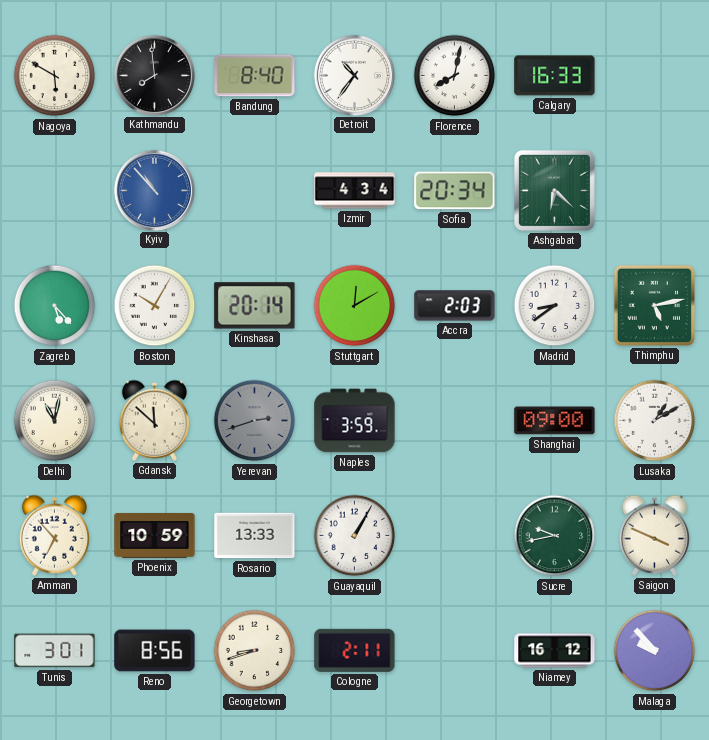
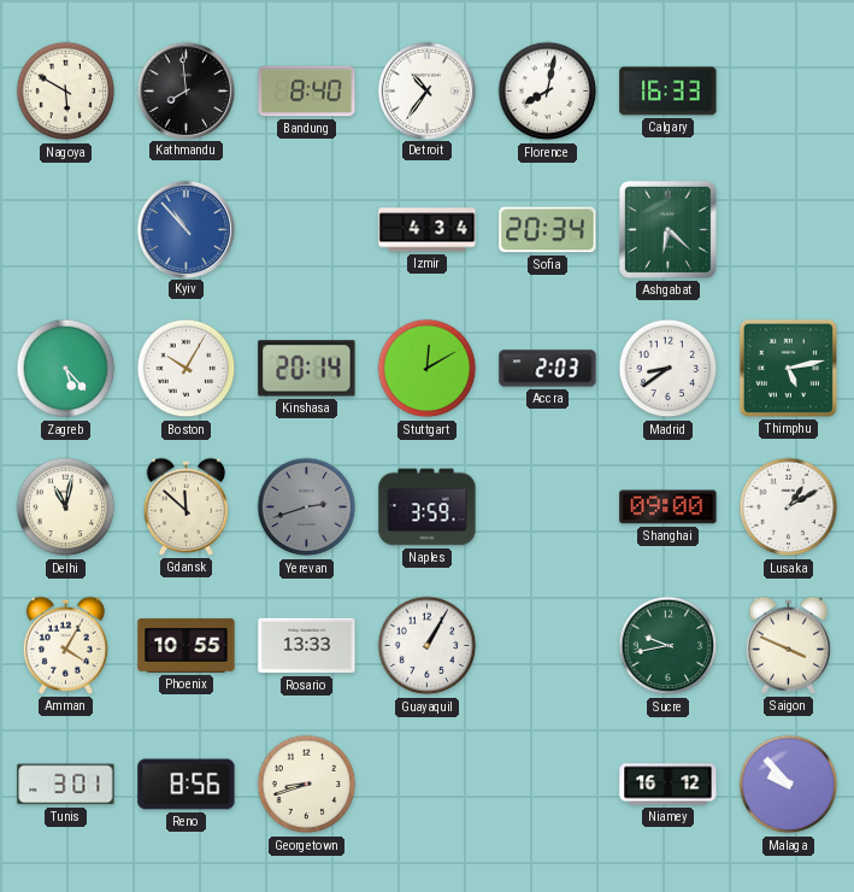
Amman: 6:53 -> 4:05 (65, 645)
Phoenix: 10:59 -> 10:55 (187, 645)
Cologne: 2:11 -> none (355, 650)
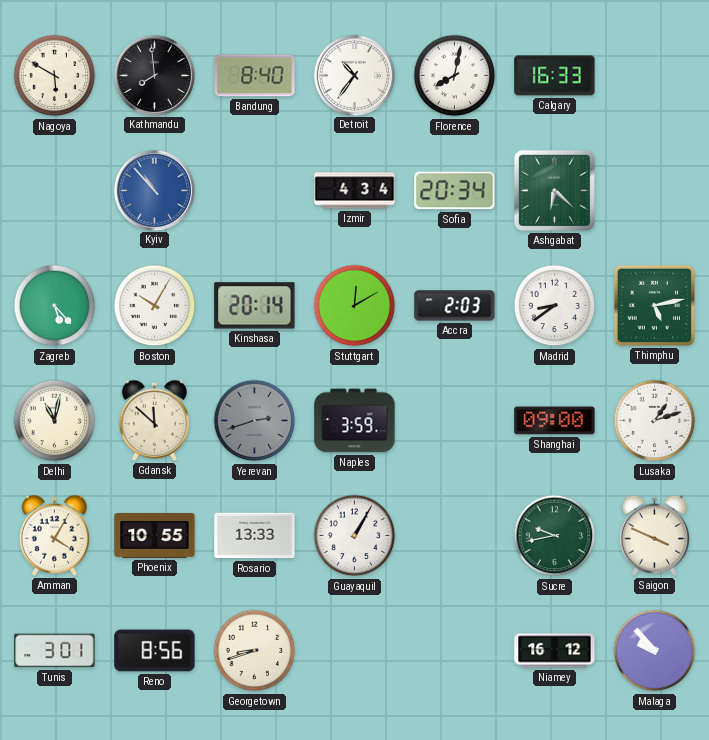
Lusaka: 1:10 -> 1:12 (655, 421)
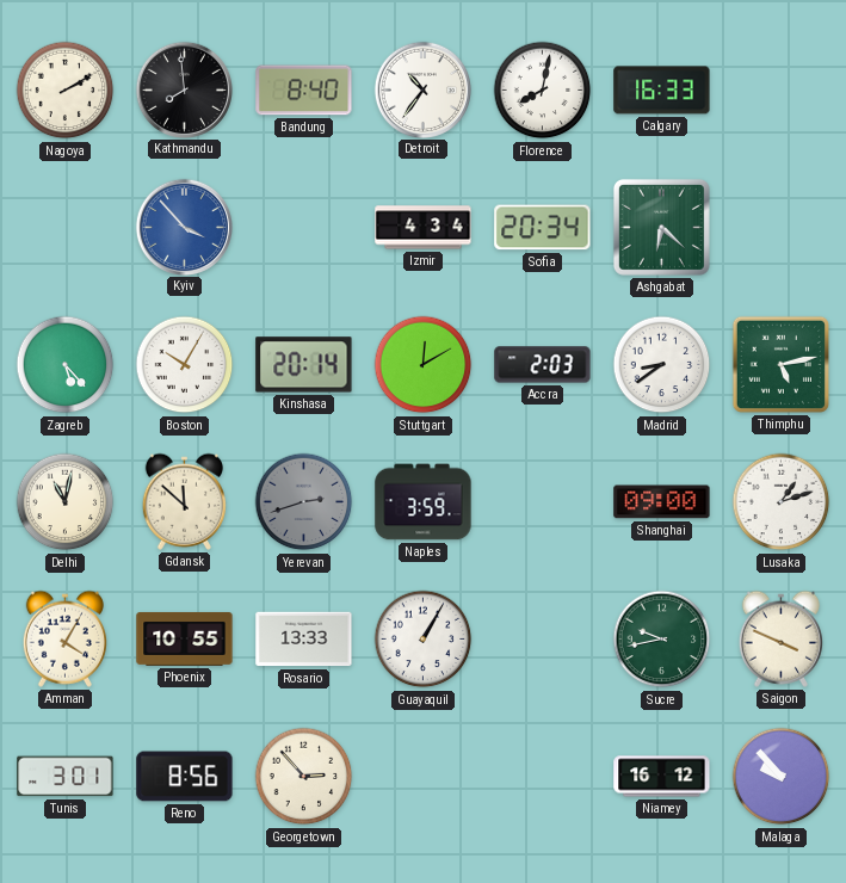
Nagoya: 5:50 -> 2:10 (66, 91)
Kyiv: 10:53 -> 3:53 (184, 227)
Georgetown: 8:42 -> 2:53 (304, 777)
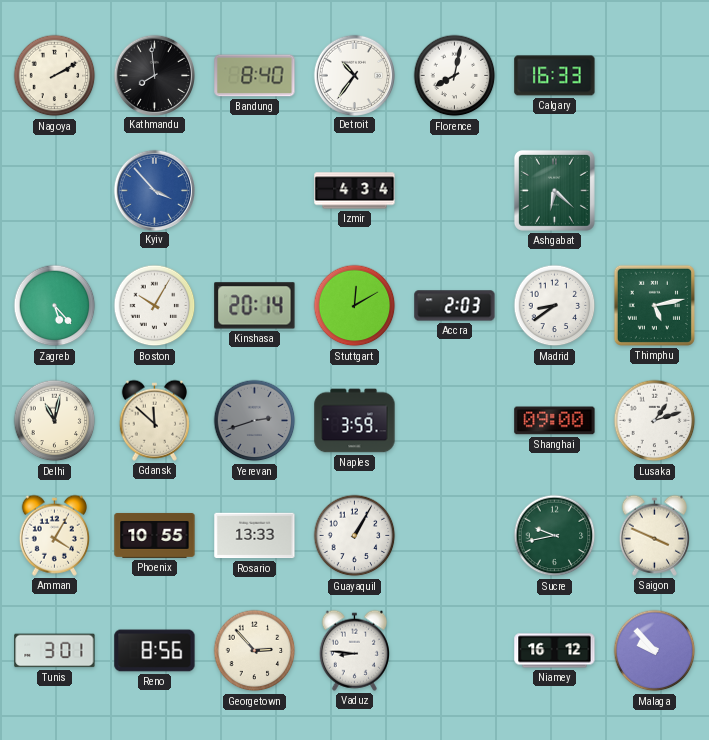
Sofia: 20:34 -> none (543, 228)
Vaduz: none -> 8:46 (354, 650)
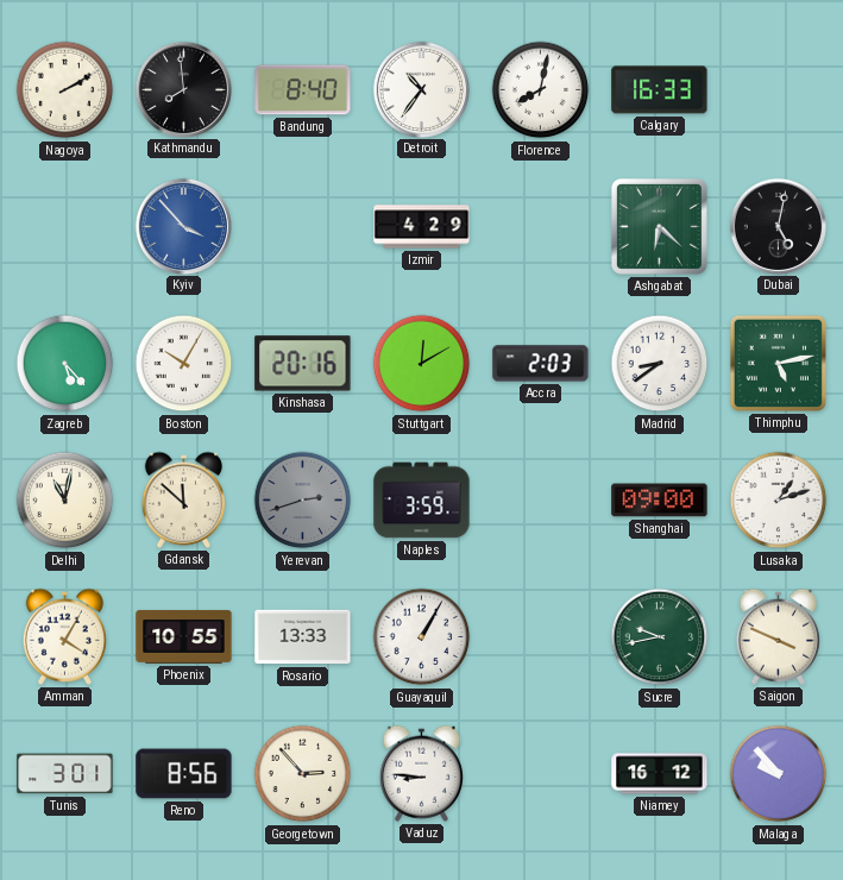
Izmir: 4:34 -> 4:29 (422, 227)
Dubai: none -> 5:02 (778, 226)
Kinshasa: 20:14 -> 20:16 (303, 364)
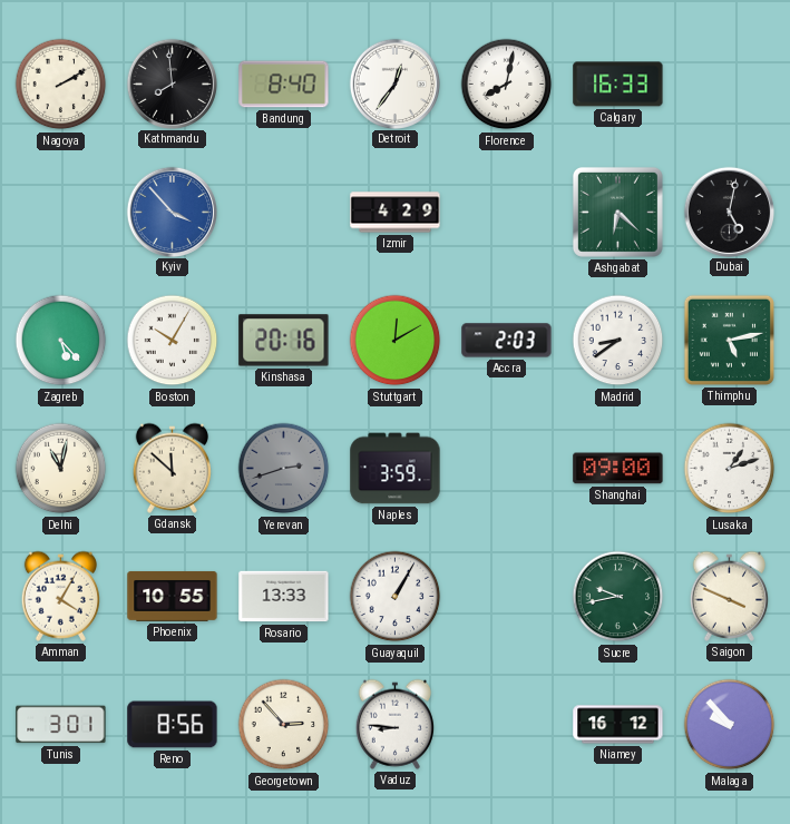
Detroit: 10:36 -> 12:36 (394, 84)
